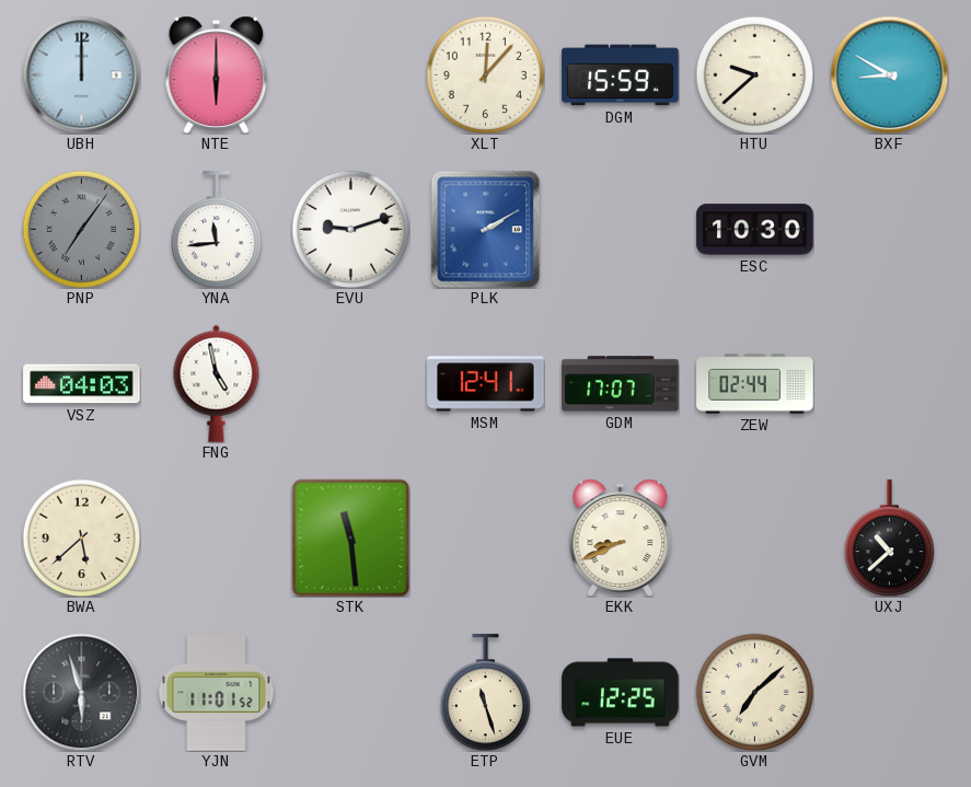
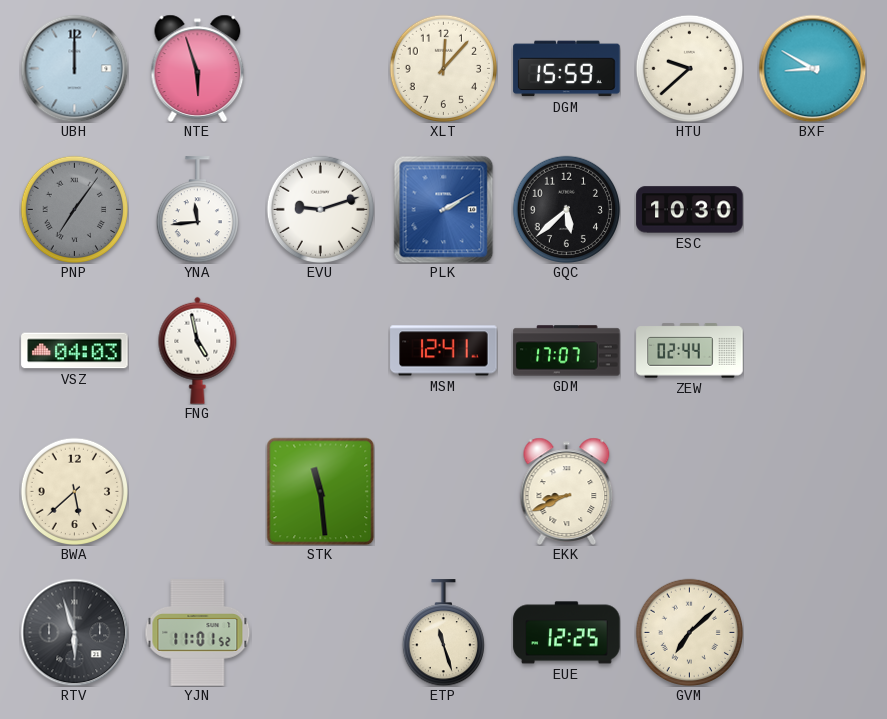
NTE: 6:00 -> 5:57 (198, 68)
GQC: none -> 5:38 (566, 209)
UXJ: 10:38 -> none (889, 539)
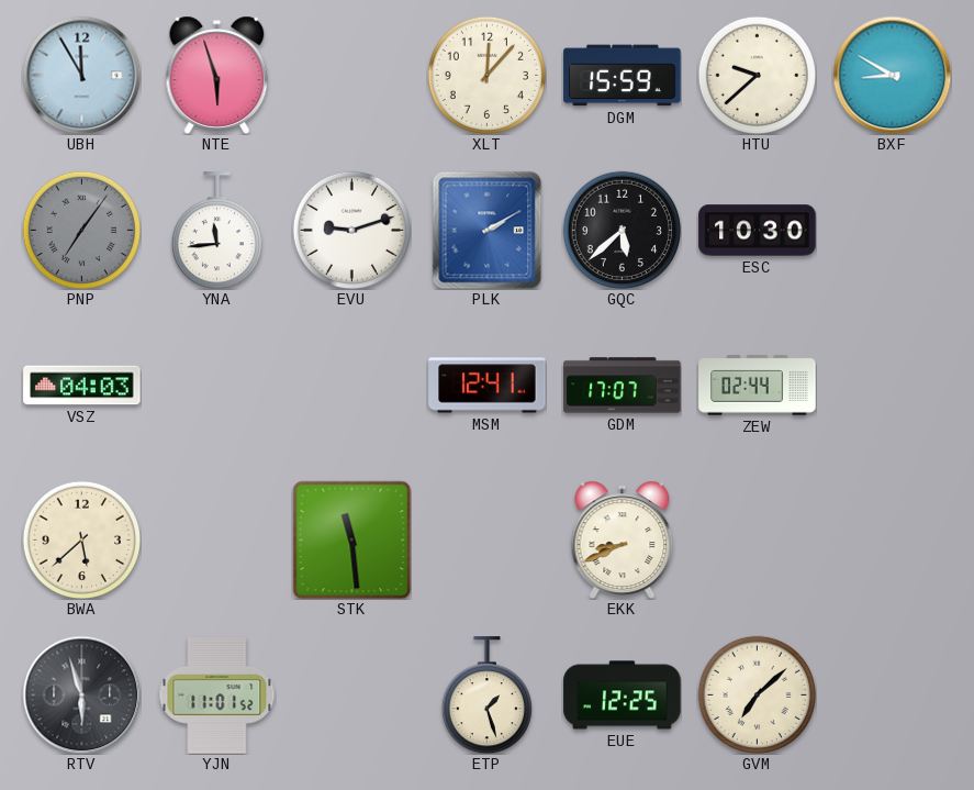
UBH: 12:00 -> 11:55 (81, 75)
FNG: 4:58 -> none (198, 350)
ETP: 11:27 -> 1:27 (486, 696)
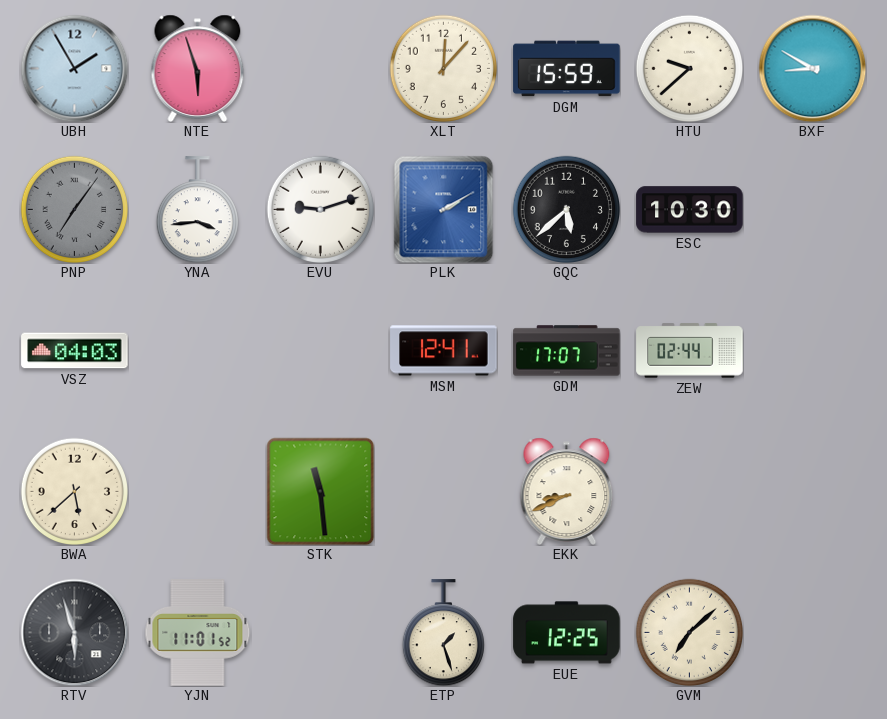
UBH: 11:55 -> 1:55 (74, 68)
YNA: 11:44 -> 3:44 (197, 210)
